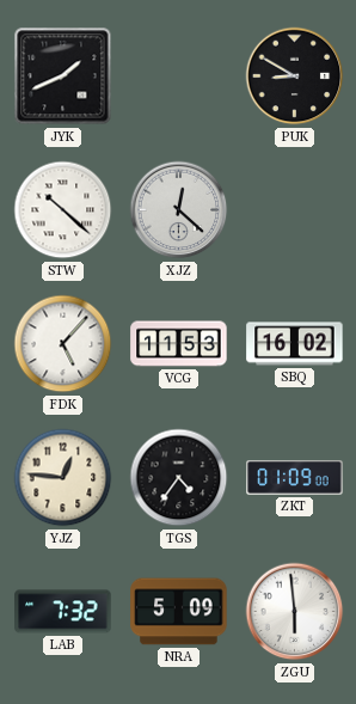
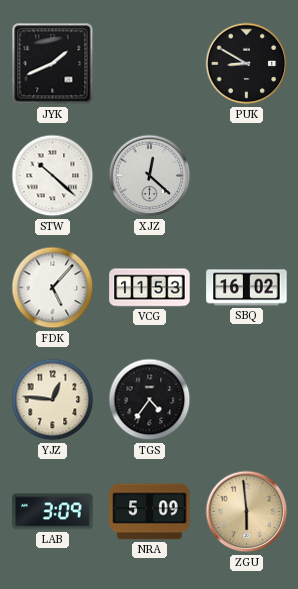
ZKT: 01:09 -> none (295, 478)
LAB: 7:32 -> 3:09 (53, 512)
ZGU dial: white -> champagne (247, 512)
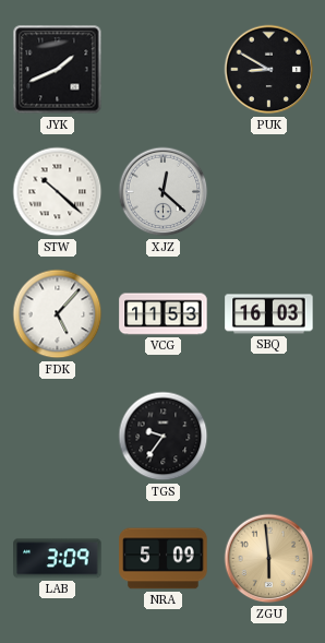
SBQ: 16:02 -> 16:03 (269, 314)
YJZ: 12:46 -> none (53, 400)
TGS: 4:36 -> 9:36 (164, 437)
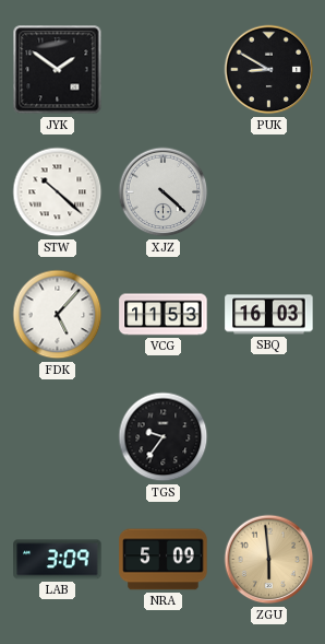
JYK: 1:41 -> 1:51 (58, 70)
XJZ: 12:22 -> 4:22 (164, 192)
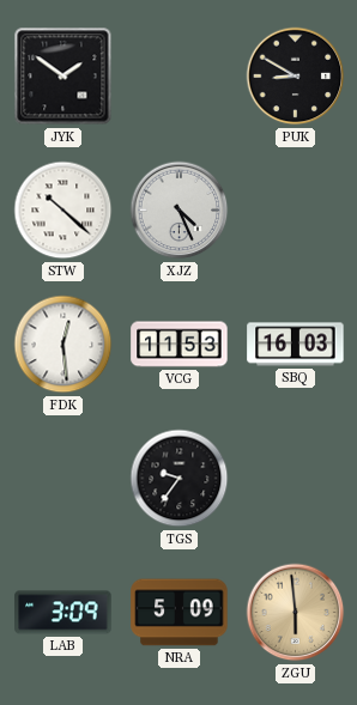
XJZ: 4:22 -> 4:26 (180, 211)
FDK: 5:07 -> 12:29 (63, 345)
